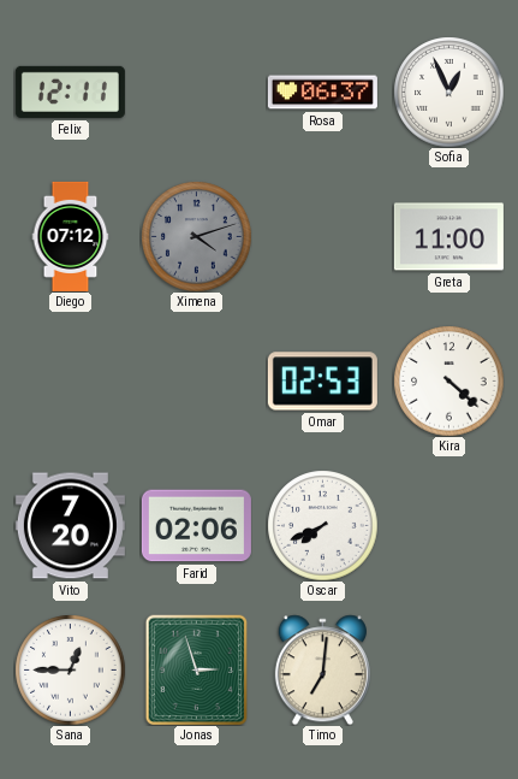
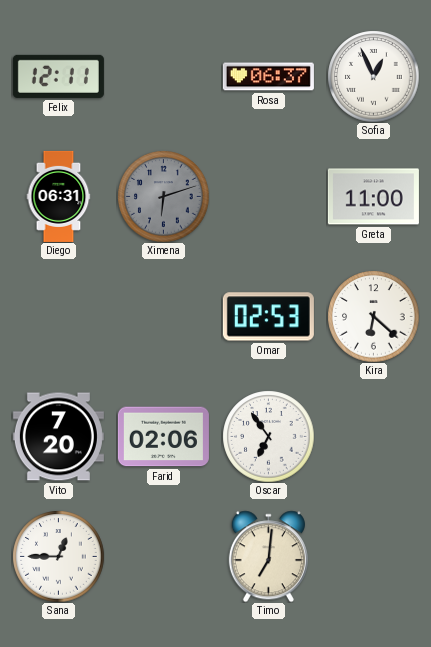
Diego: 07:12 -> 06:31 (59, 196)
Ximena: 4:12 -> 6:12 (163, 196)
Kira: 4:22 -> 6:22 (373, 316)
Oscar: 7:41 -> 6:54 (268, 436)
Jonas: 2:57 -> none (197, 669)
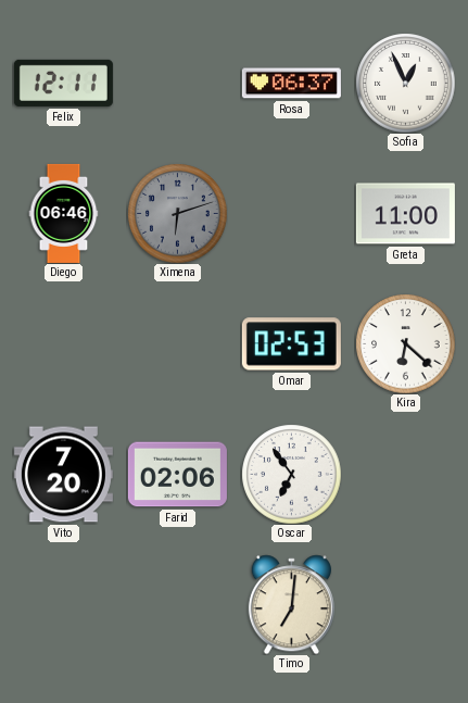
Diego: 06:31 -> 06:46 (64, 213)
Sana: 12:45 -> none (58, 556)
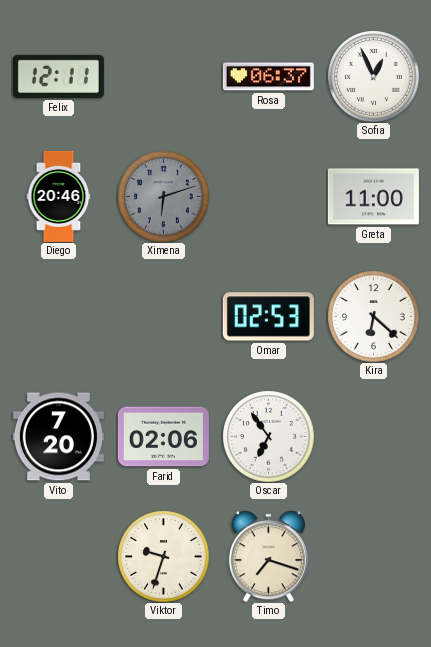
Diego: 06:46 -> 20:46 (59, 196)
Viktor: none -> 9:33 (163, 556)
Timo: 7:01 -> 7:18 (268, 556)
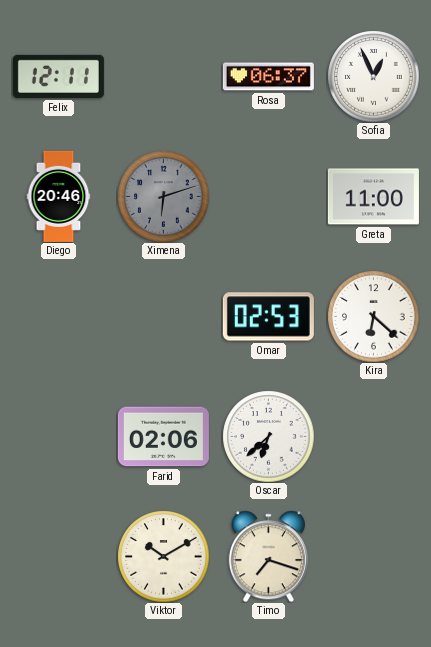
Vito: 7:20 -> none (58, 437)
Oscar: 6:54 -> 6:38 (268, 436)
Viktor: 9:33 -> 10:10 (163, 556)
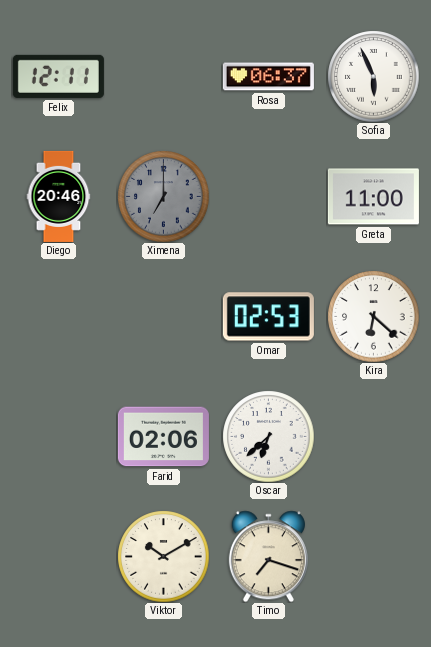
Sofia: 12:56 -> 5:56 (373, 76)
Ximena: 6:12 -> 7:00 (163, 196)
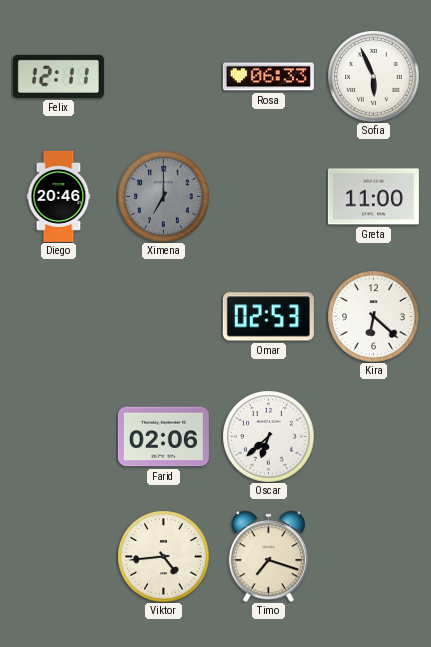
Rosa: 06:37 -> 06:33 (268, 77)
Viktor: 10:10 -> 4:44 (163, 556)
